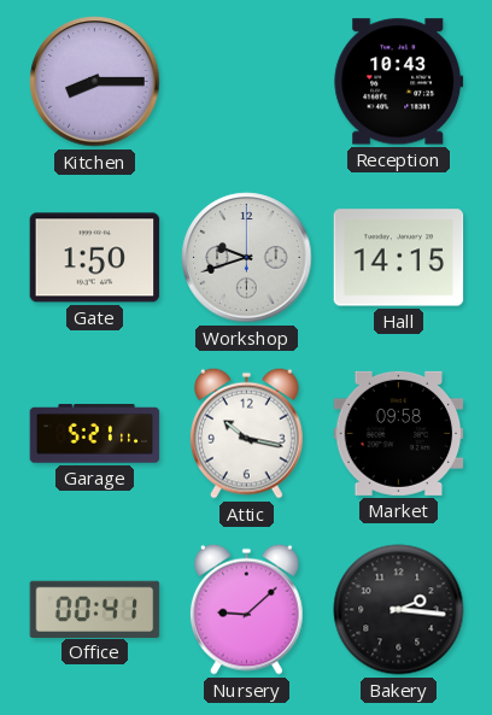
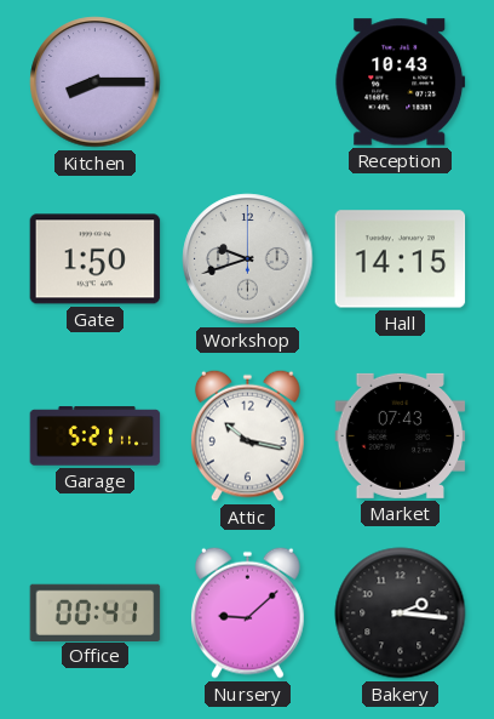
Market: 09:58 -> 07:43 (401, 435)
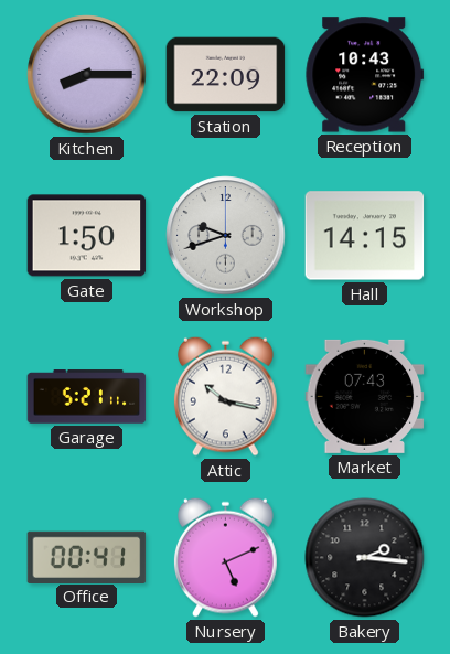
Station: none -> 22:09 (226, 75)
Nursery: 9:08 -> 5:11 (226, 557)
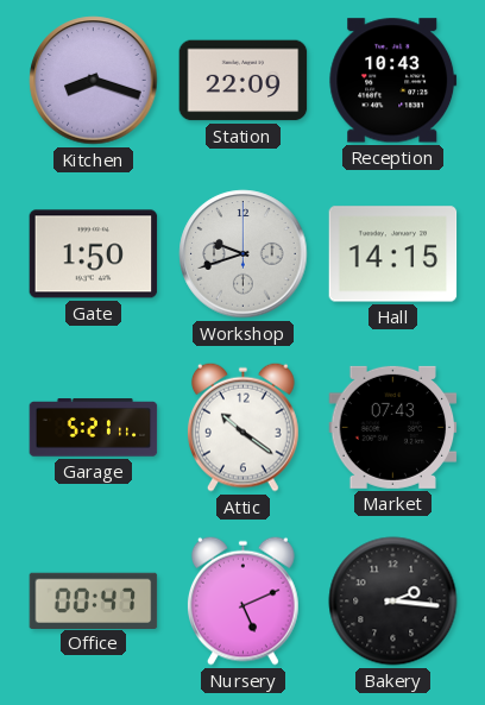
Kitchen: 8:15 -> 8:18 (94, 81)
Attic: 10:17 -> 10:21 (244, 427)
Office: 00:41 -> 00:47 (94, 600)
